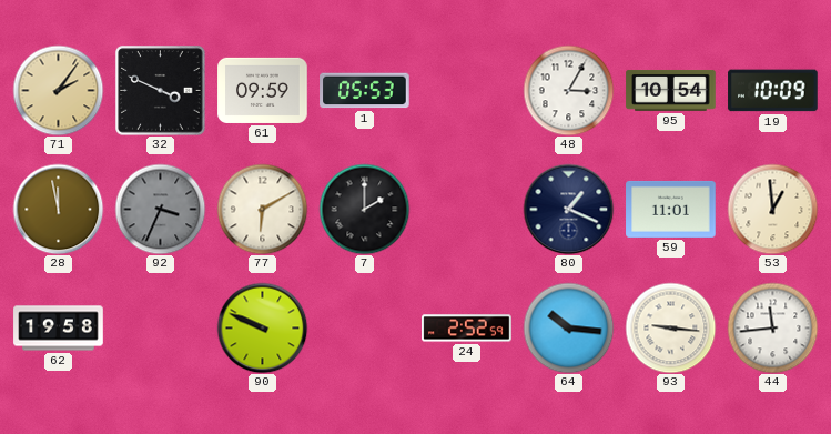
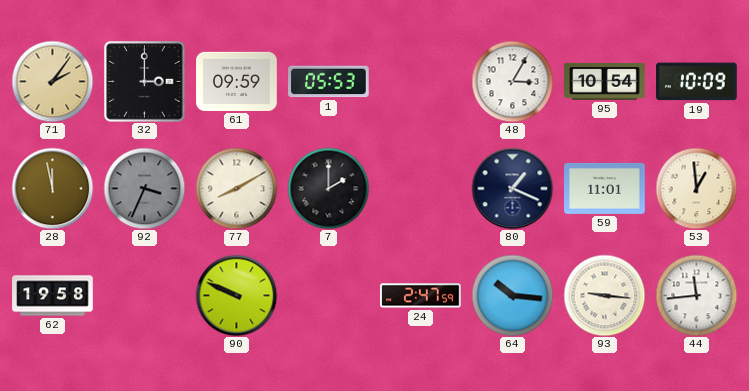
32: 3:49 -> 3:00 (144, 81)
77: 6:10 -> 8:10 (236, 188)
24: 2:52 -> 2:47 (421, 296)
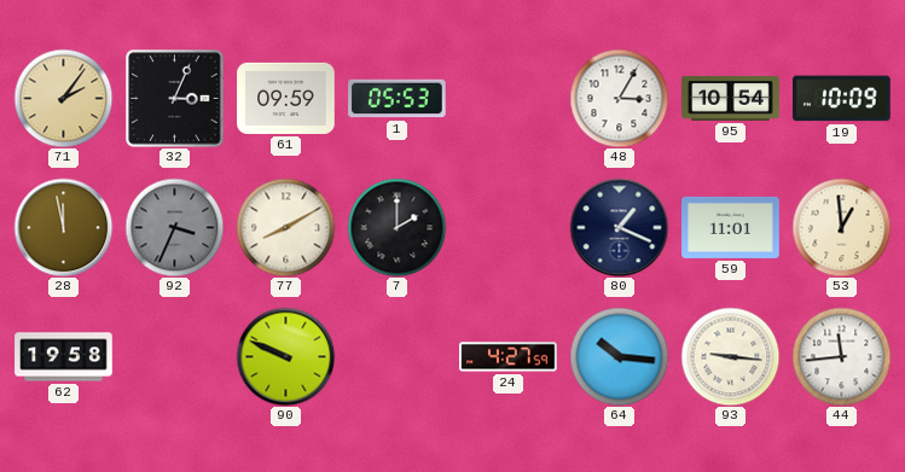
32: 3:00 -> 3:04 (174, 98)
24: 2:47 -> 4:27 (509, 357)
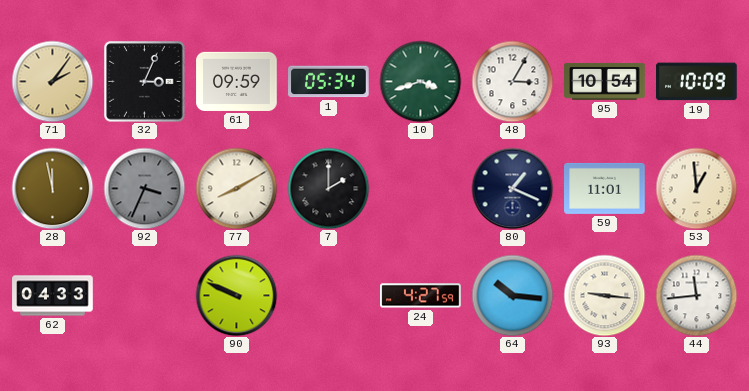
1: 05:53 -> 05:34 (329, 82)
10: none -> 3:42 (420, 81)
62: 19:58 -> 04:33 (53, 296)
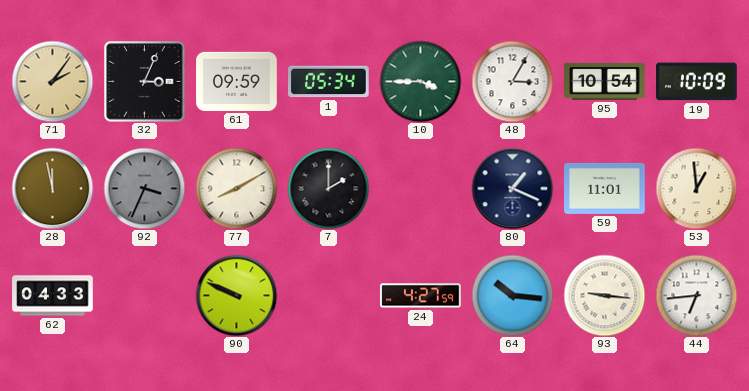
10: 3:42 -> 3:45 (420, 81)
44: 11:44 -> 6:44 (696, 295)
